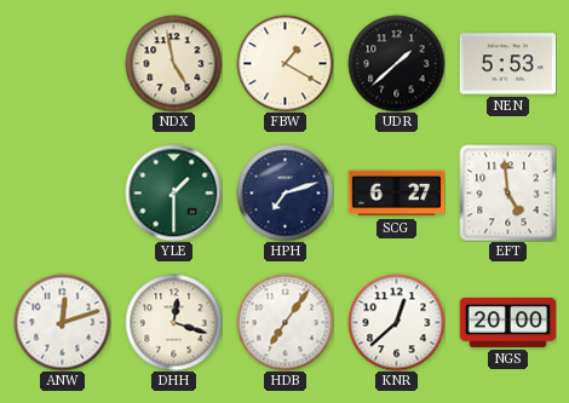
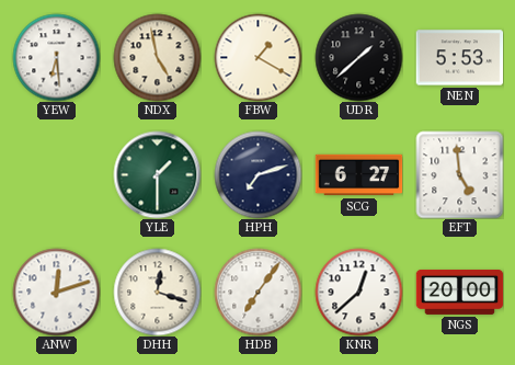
YEW: none -> 6:29 (56, 57)
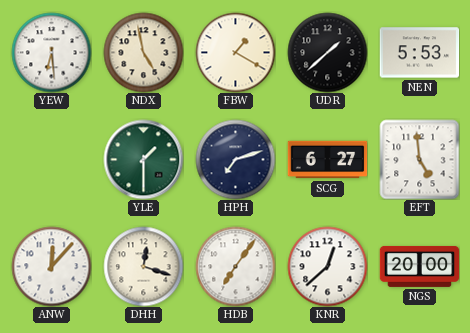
ANW: 12:12 -> 12:07 (51, 266)
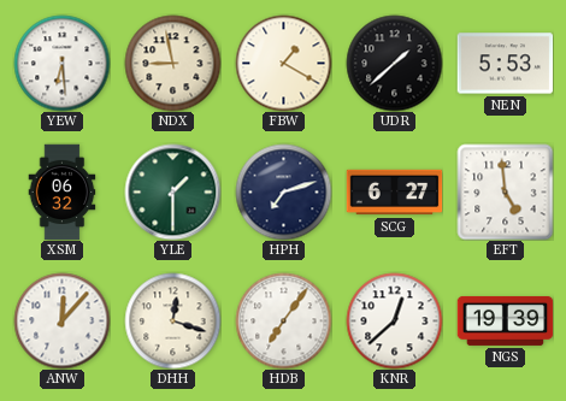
NDX: 4:58 -> 8:58 (172, 63)
XSM: none -> 06:32 (63, 191)
NGS: 20:00 -> 19:39 (505, 320)
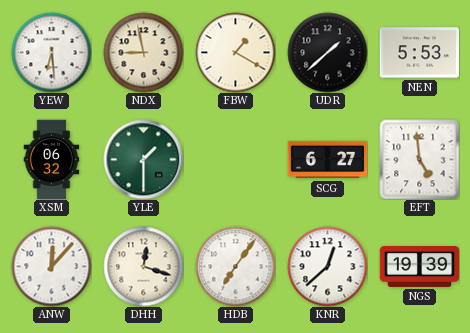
HPH: 7:12 -> none (283, 191)
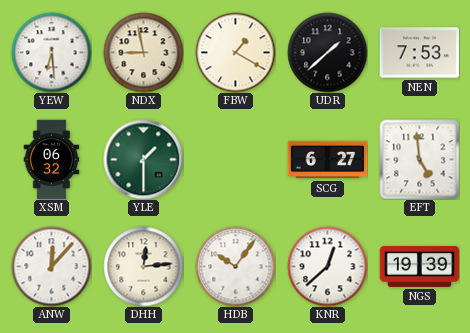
NEN: 5:53 -> 7:53 (419, 53)
DHH: 12:18 -> 12:14 (143, 266)
HDB: 7:06 -> 10:06 (235, 266)
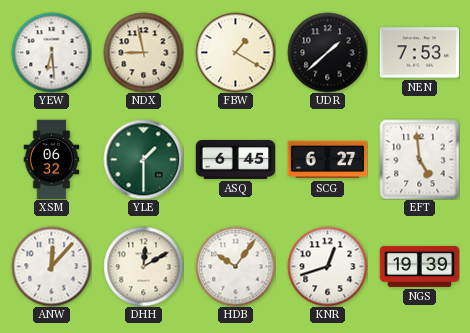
ASQ: none -> 6:45 (235, 159)
DHH: 12:14 -> 12:10 (143, 266)
KNR: 12:38 -> 12:42 (327, 266)
